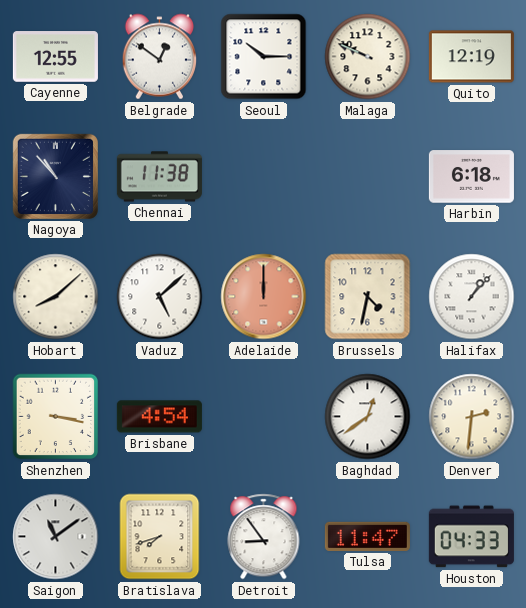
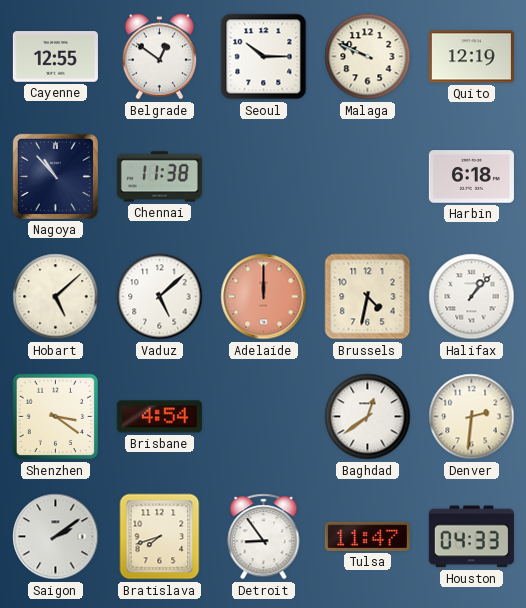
Hobart: 8:08 -> 5:08 (56, 297)
Shenzhen: 3:17 -> 3:21 (56, 417)
Saigon: 11:09 -> 2:09 (56, 537)
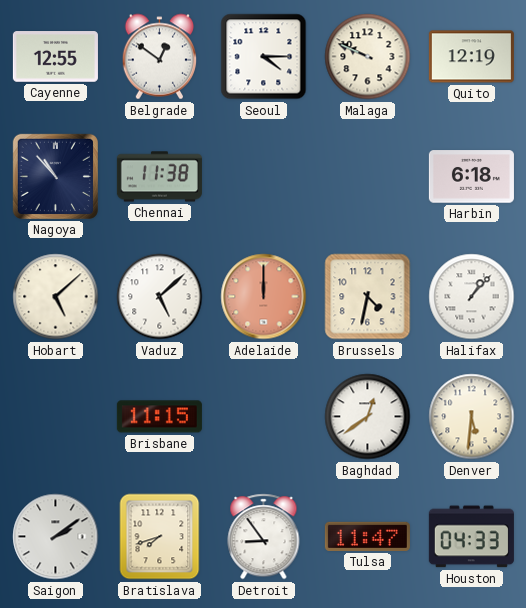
Seoul: 10:15 -> 4:15 (264, 57)
Shenzhen: 3:21 -> none (56, 417)
Brisbane: 4:54 -> 11:15 (159, 417)
Denver: 2:31 -> 5:31 (472, 417)
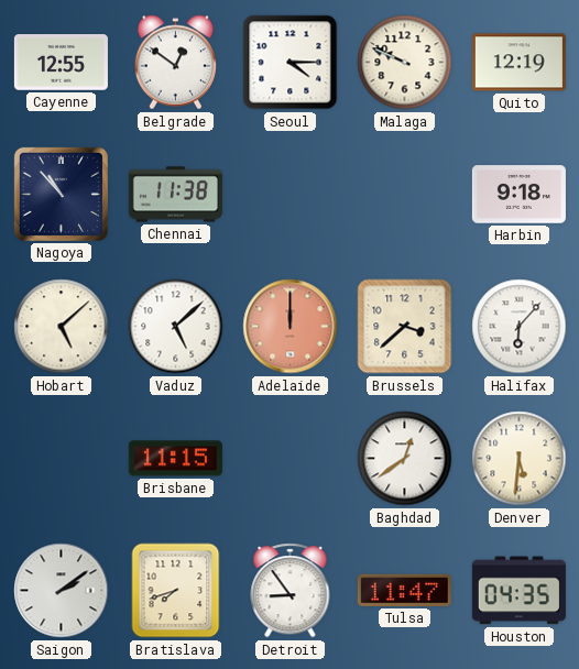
Harbin: 6:18 -> 9:18 (518, 195)
Brussels: 4:32 -> 3:38 (405, 327)
Halifax: 1:07 -> 6:07 (520, 327)
Houston: 04:33 -> 04:35 (518, 591)
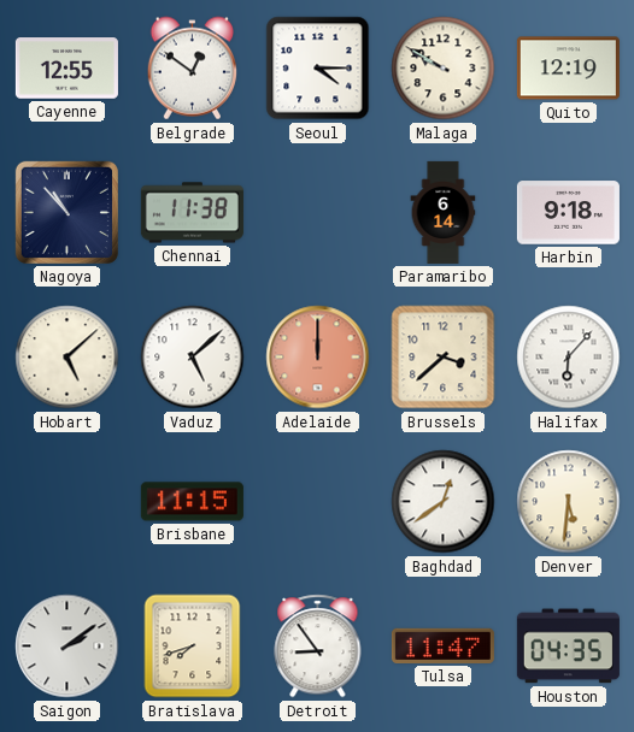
Malaga: 9:49 -> 9:50 (444, 69)
Paramaribo: none -> 6:14 (444, 212)
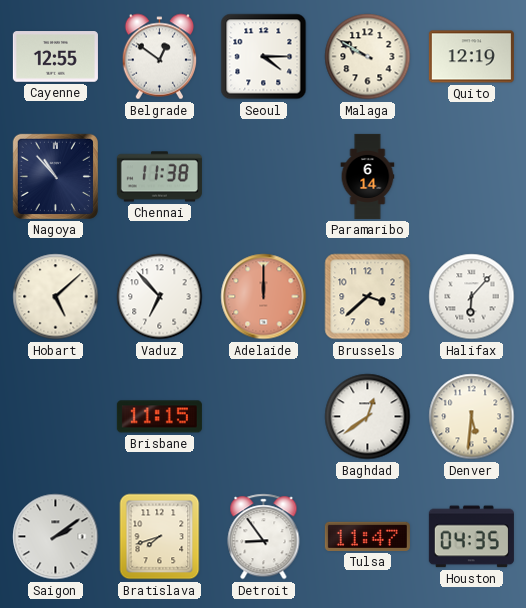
Harbin: 9:18 -> none (568, 213)
Vaduz: 5:08 -> 6:53 (160, 297)
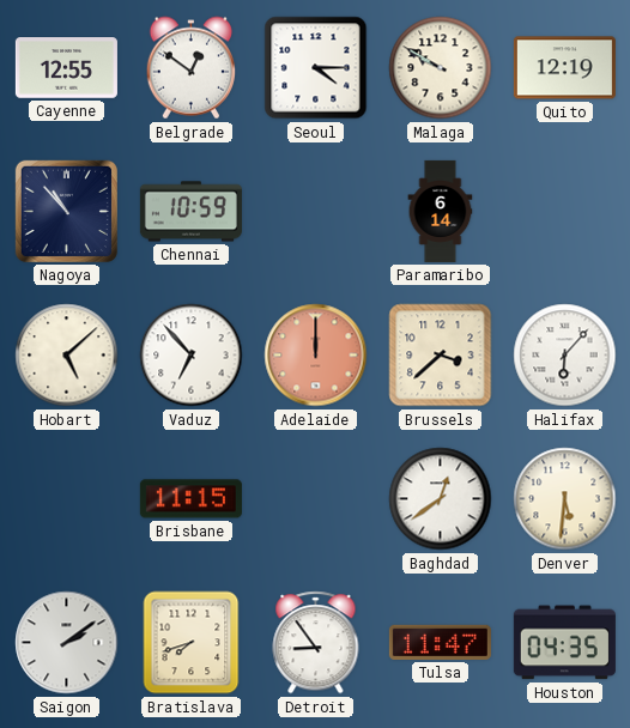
Chennai: 11:38 -> 10:59 (190, 212)
